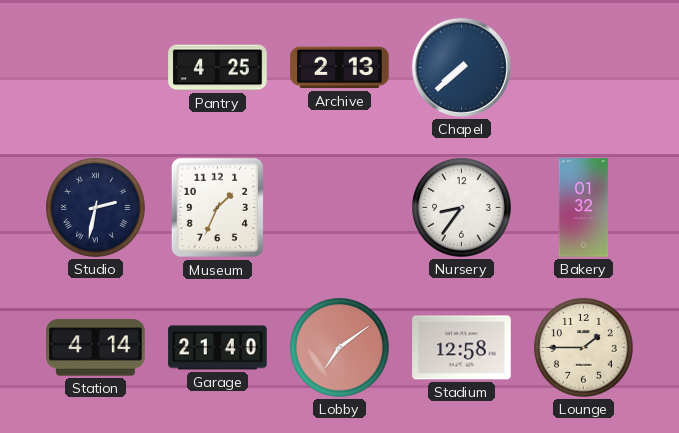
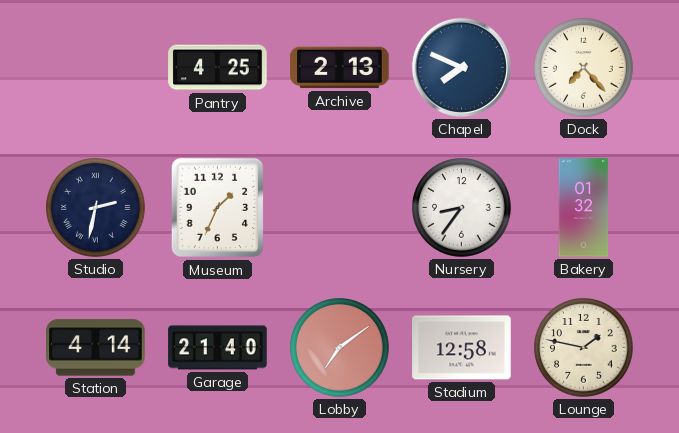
Chapel: 7:38 -> 7:49 (461, 67)
Dock: none -> 7:23 (584, 68)
Lounge: 1:45 -> 1:47 (584, 348)
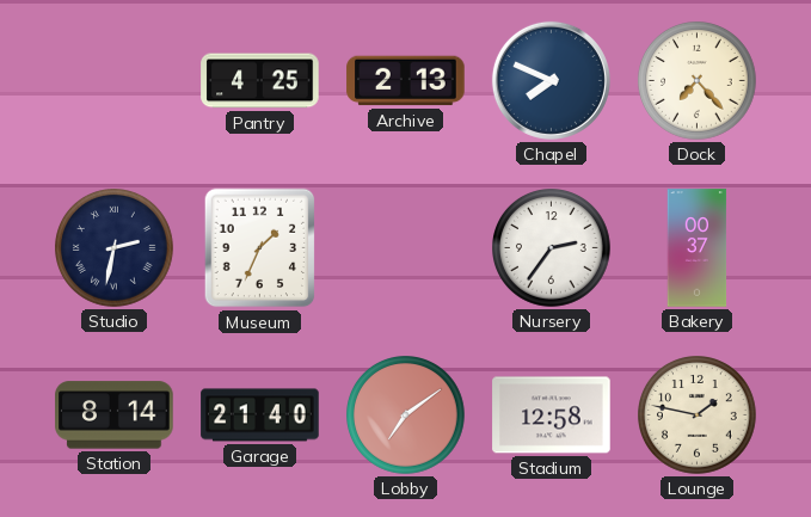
Nursery: 8:36 -> 2:36 (552, 248)
Bakery: 01:32 -> 00:37 (698, 248)
Station: 4:14 -> 8:14 (115, 416)
